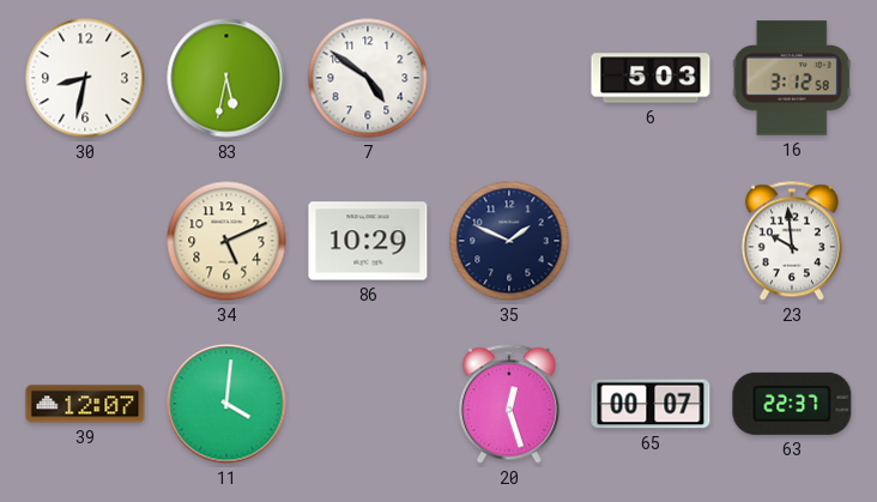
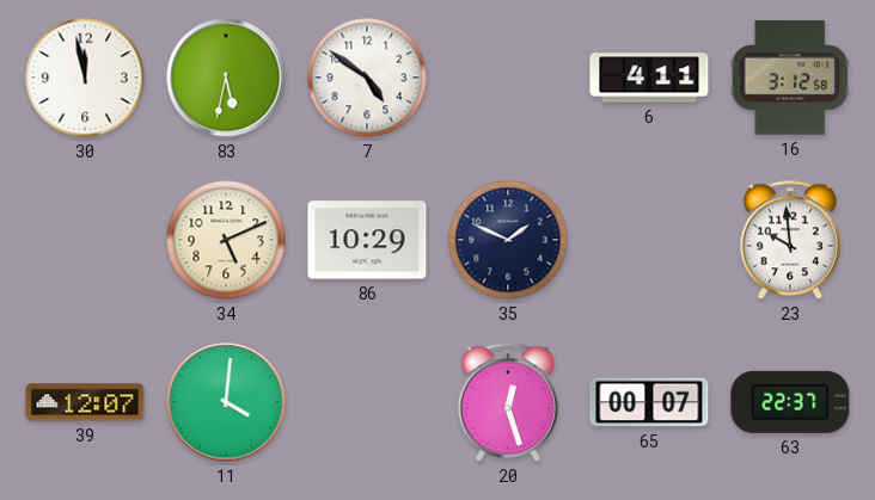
30: 8:32 -> 11:58 (85, 78)
6: 5:03 -> 4:11 (649, 78)
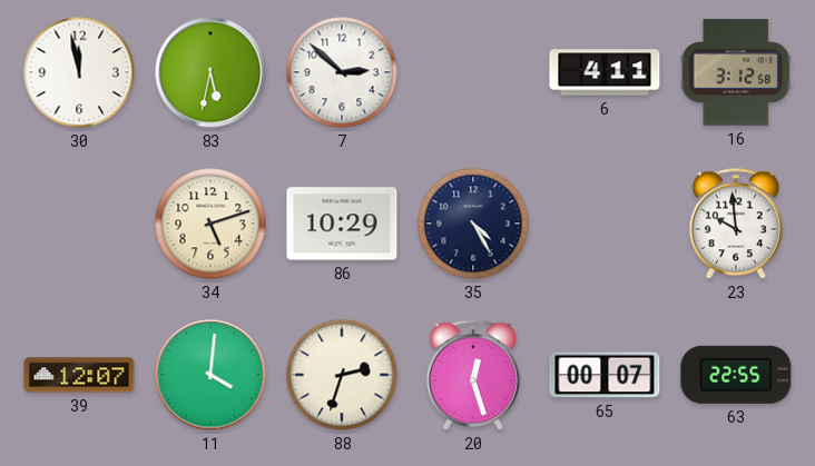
7: 4:51 -> 2:52 (342, 72)
34: 5:11 -> 5:12 (210, 224)
35: 1:49 -> 4:25 (473, 224)
88: none -> 2:33 (342, 375)
63: 22:37 -> 22:55 (736, 375)
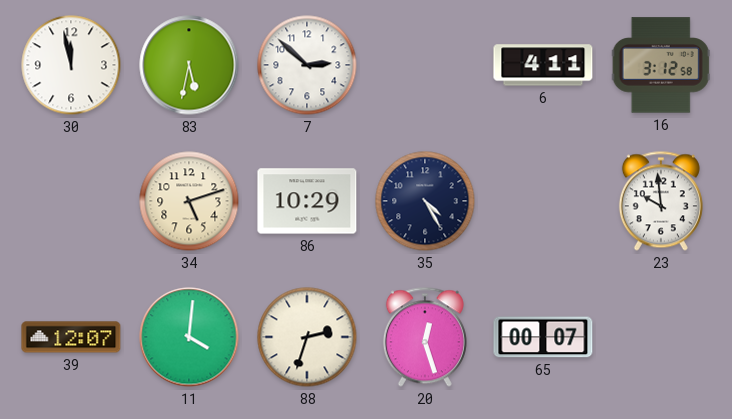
63: 22:55 -> none (736, 375)
